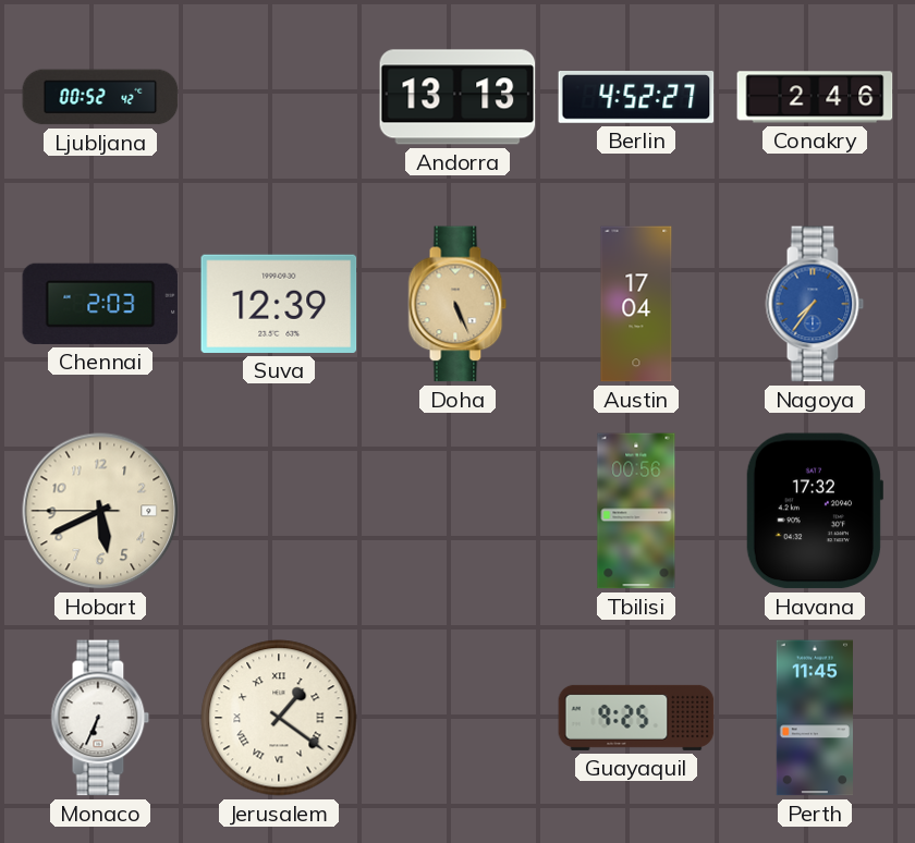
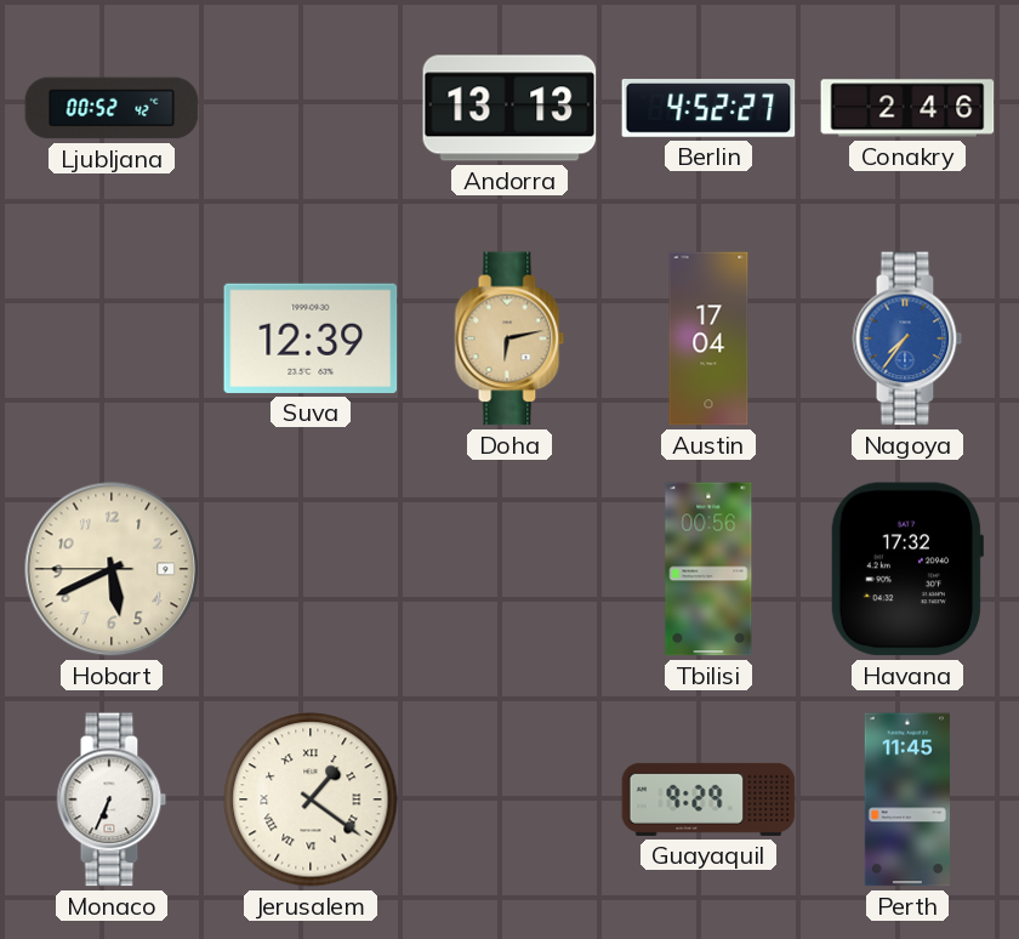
Chennai: 2:03 -> none (100, 304)
Doha: 5:26 -> 6:13 (509, 338)
Guayaquil: 9:25 -> 9:29 (708, 799)
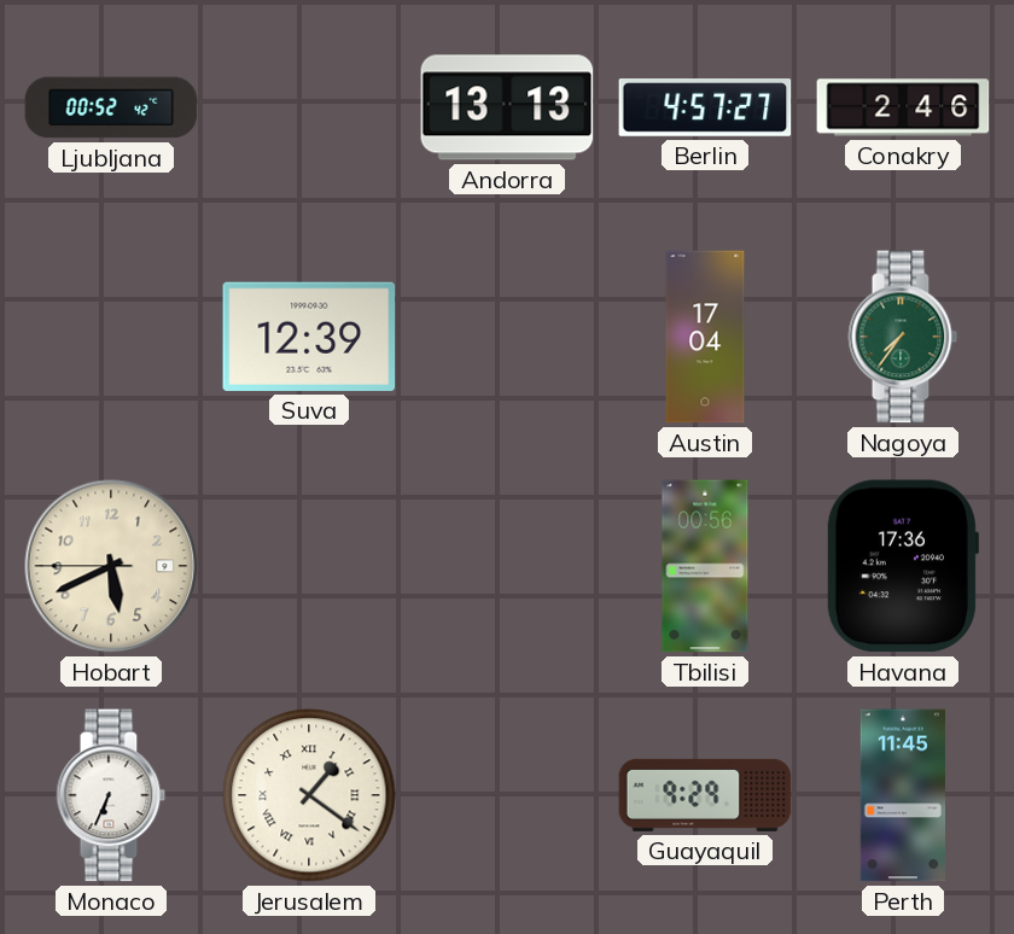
Berlin: 4:52 -> 4:57 (705, 109)
Doha: 6:13 -> none (509, 338)
Nagoya dial: blue -> green (903, 337)
Havana: 17:32 -> 17:36 (902, 566)
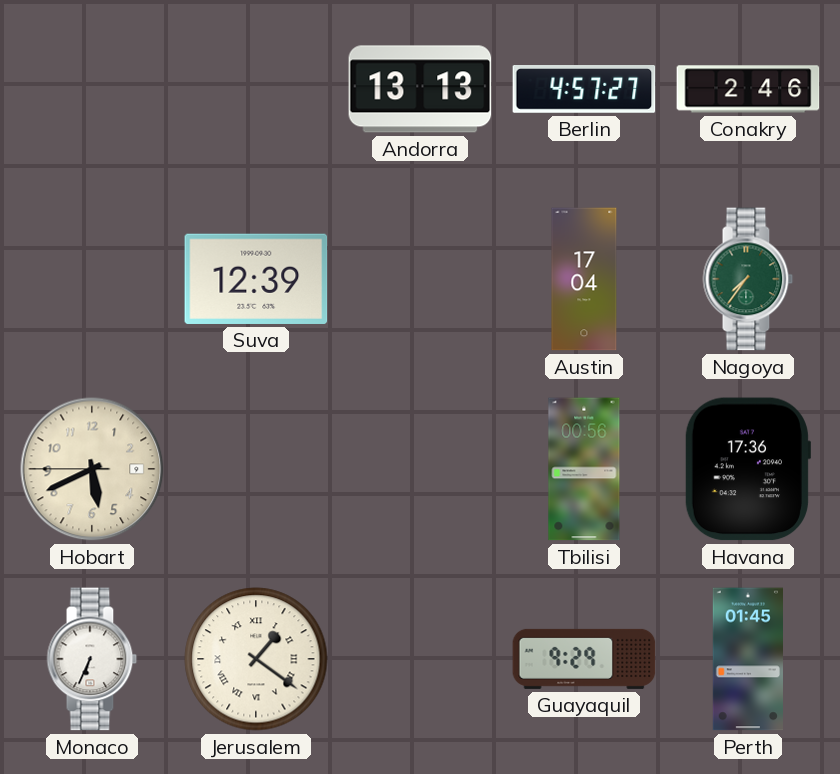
Ljubljana: 00:52 -> none (111, 107)
Perth: 11:45 -> 01:45 (747, 659)
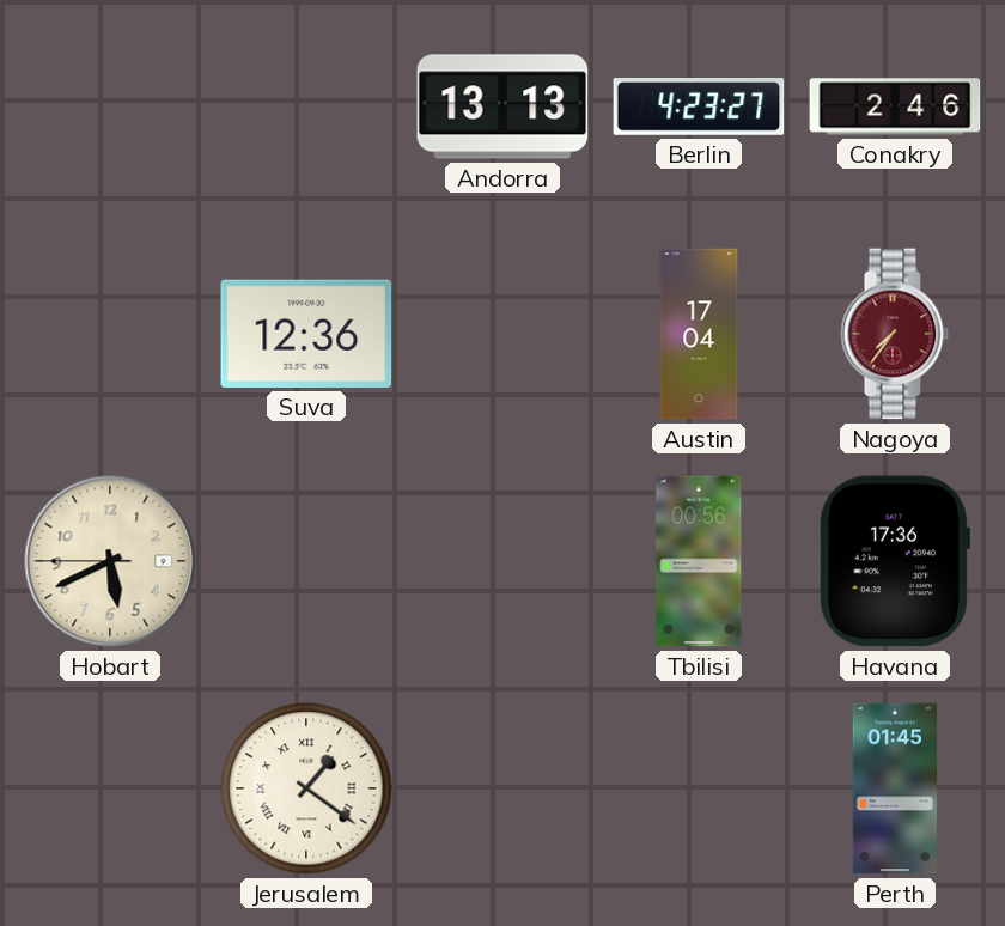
Berlin: 4:57 -> 4:23 (699, 108)
Suva: 12:39 -> 12:36 (306, 334)
Nagoya dial: green -> burgundy (895, 334)
Monaco: 6:34 -> none (92, 659)
Guayaquil: 9:29 -> none (584, 659)
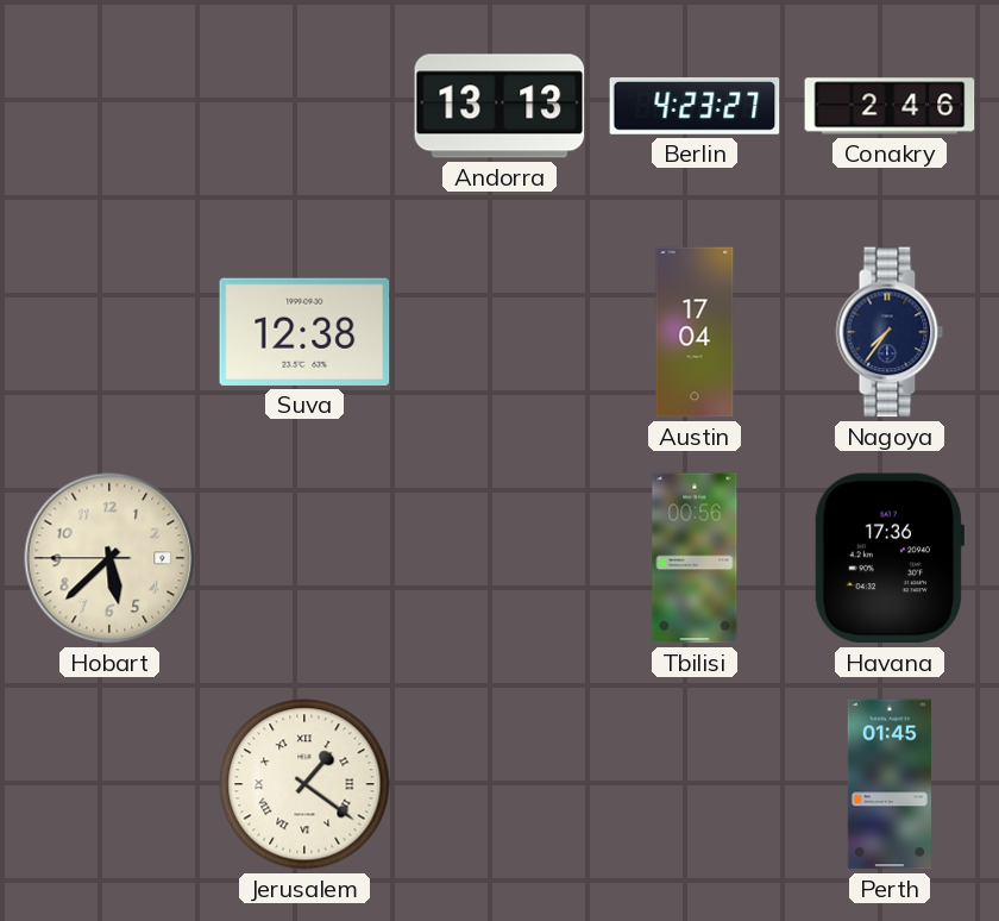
Suva: 12:36 -> 12:38 (304, 332)
Nagoya dial: burgundy -> navy (890, 332)
Hobart: 5:40 -> 5:37 (109, 558)
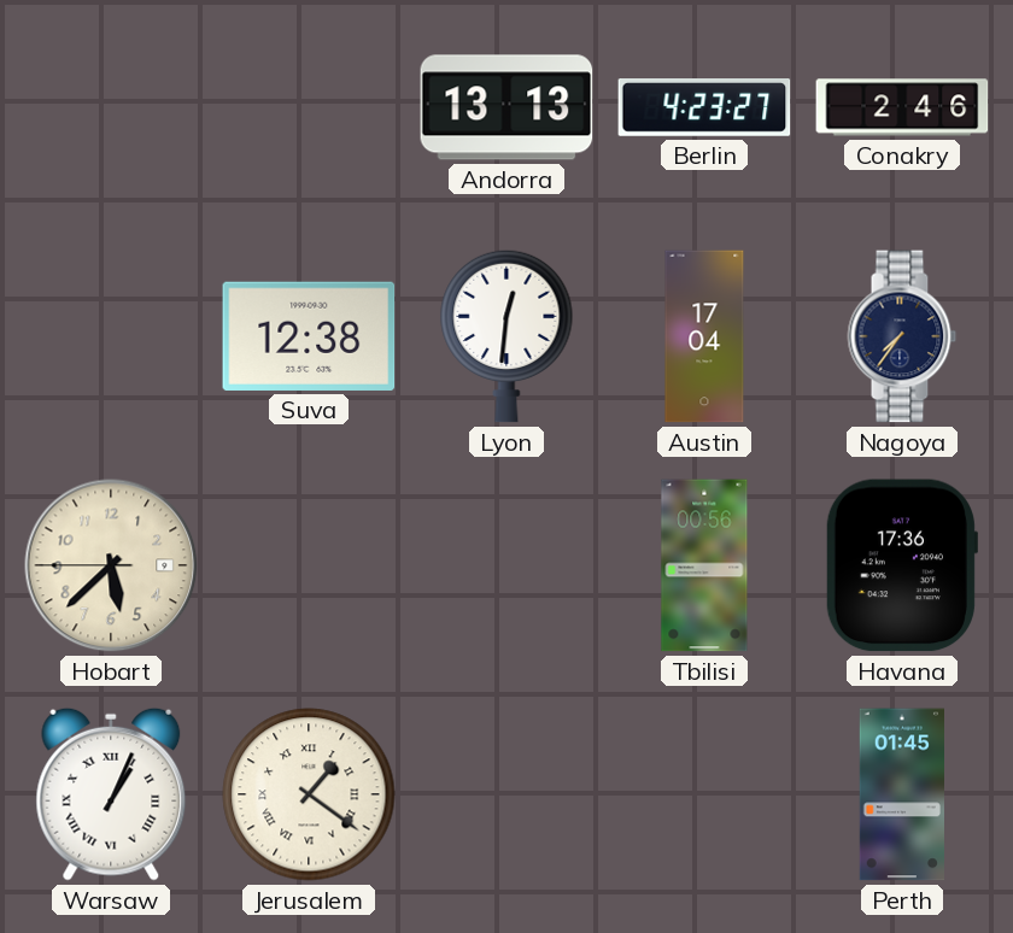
Lyon: none -> 12:31 (506, 336)
Warsaw: none -> 1:04 (111, 794)
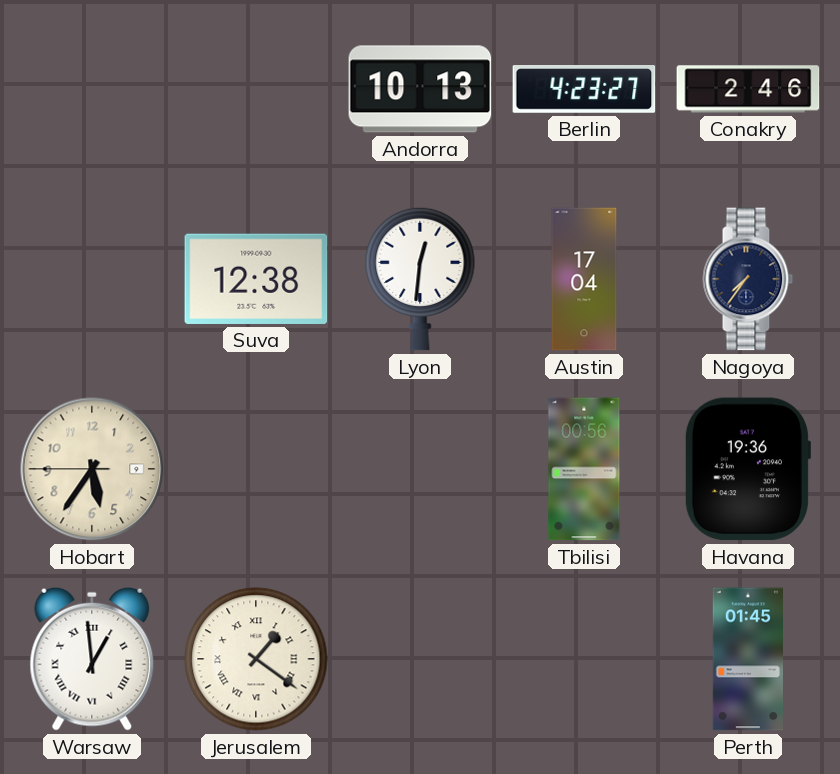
Andorra: 13:13 -> 10:13 (420, 89)
Hobart: 5:37 -> 5:35 (92, 469)
Havana: 17:36 -> 19:36 (747, 469)
Warsaw: 1:04 -> 12:59 (92, 659)
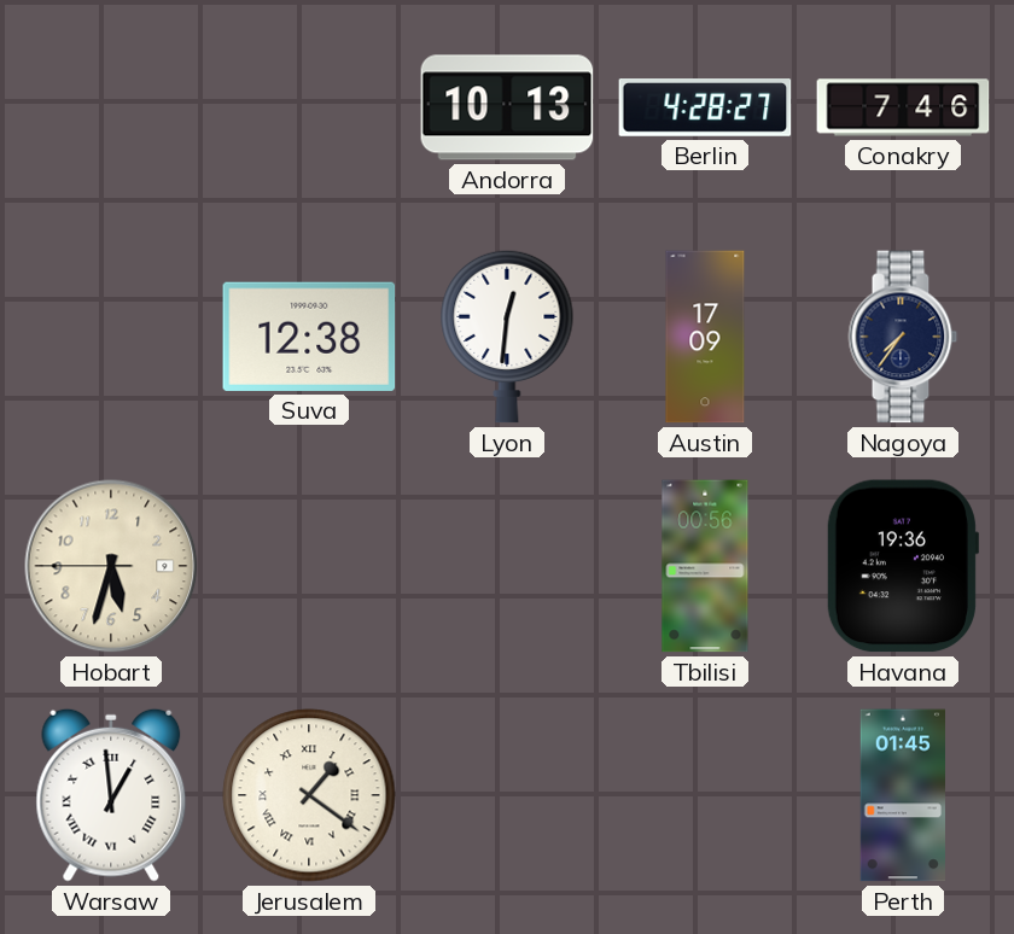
Berlin: 4:23 -> 4:28 (705, 109)
Conakry: 2:46 -> 7:46 (903, 107)
Austin: 17:04 -> 17:09 (705, 337)
Hobart: 5:35 -> 5:32 (111, 566)
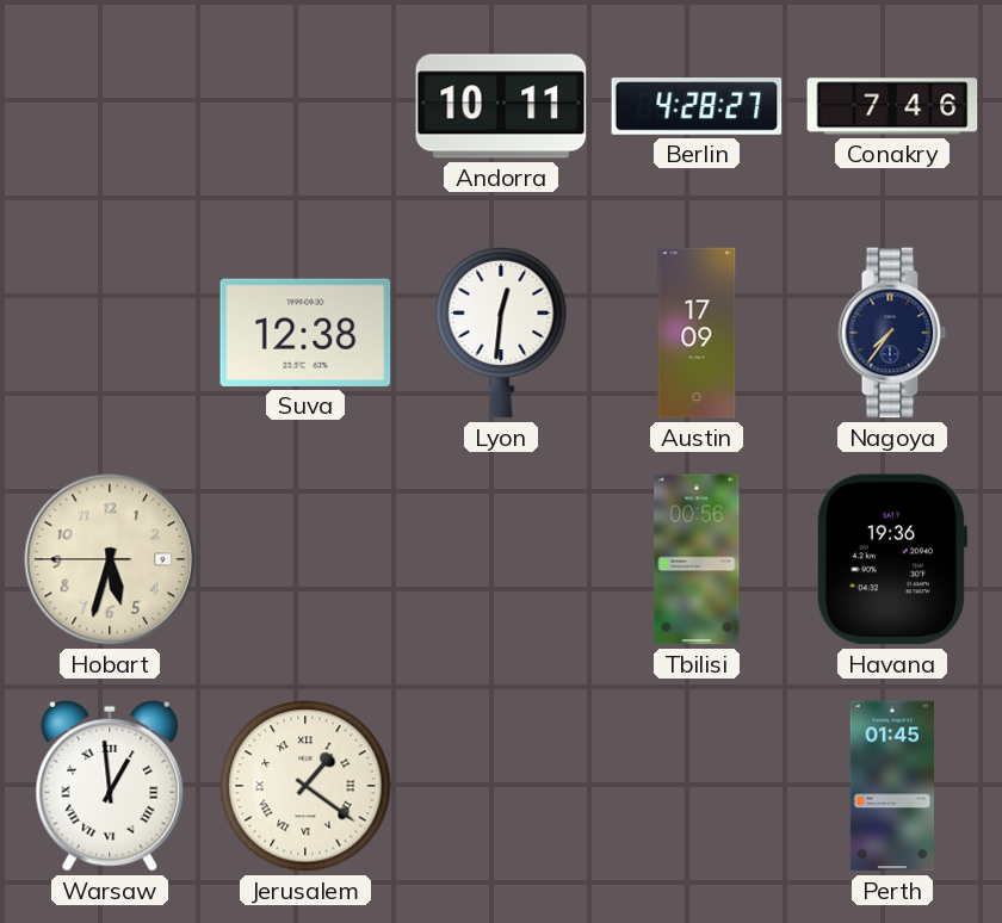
Andorra: 10:13 -> 10:11 (501, 106)
